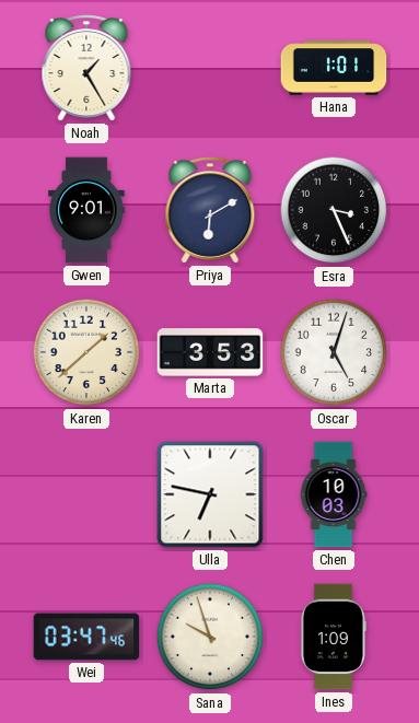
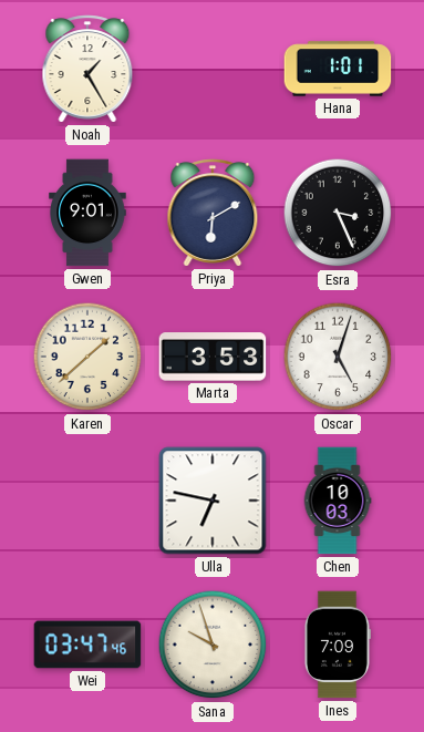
Ines: 1:09 -> 7:09 (337, 645)
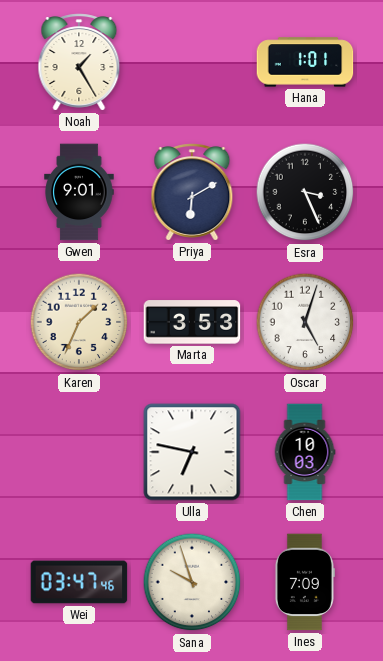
Karen: 1:38 -> 1:34 (79, 322)
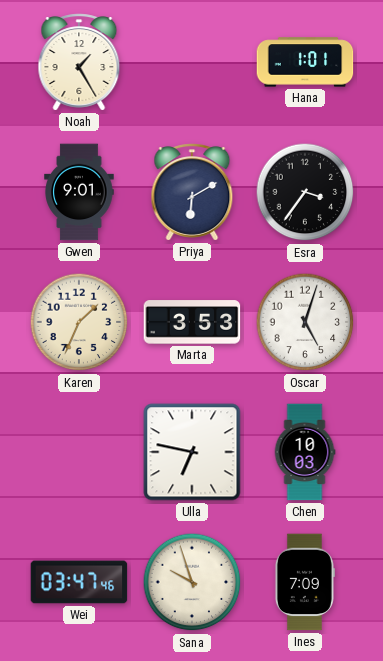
Esra: 3:26 -> 3:36 (305, 192)
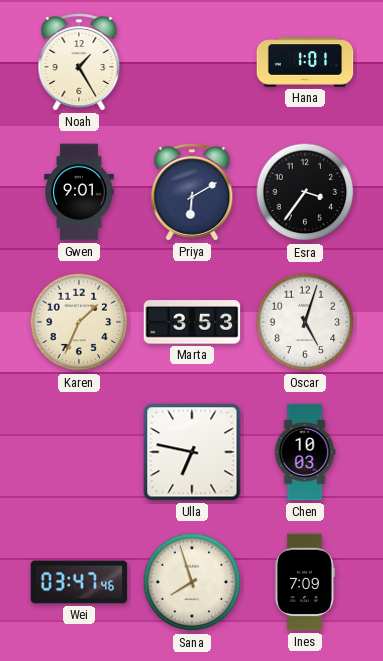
Sana: 9:57 -> 7:57 (192, 582)
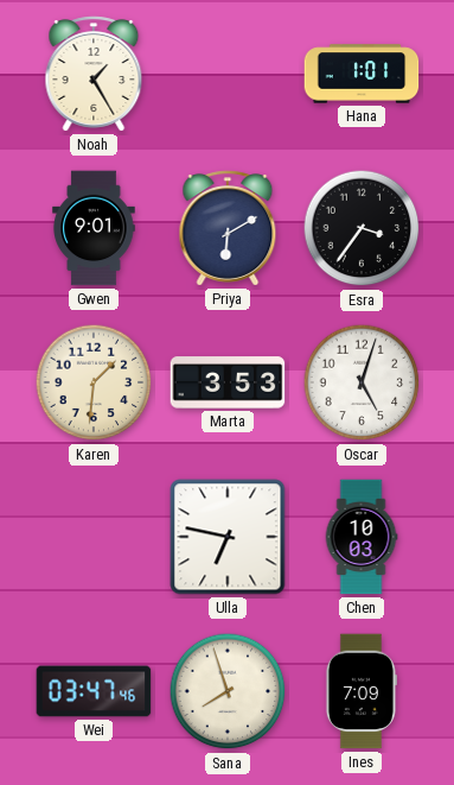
Karen: 1:34 -> 1:31 (94, 382)
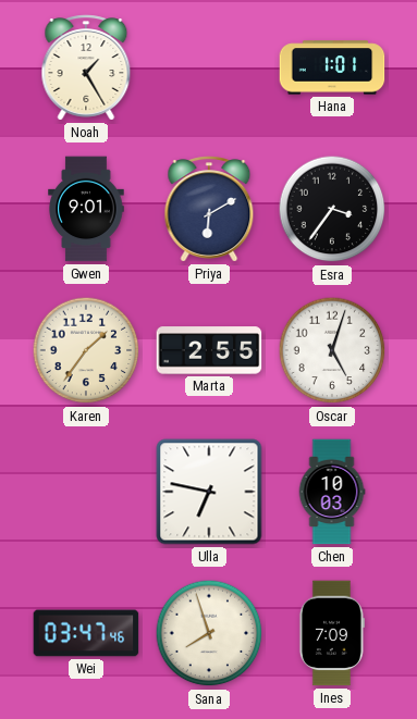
Karen: 1:31 -> 1:36 (86, 350)
Marta: 3:53 -> 2:55 (209, 350)
